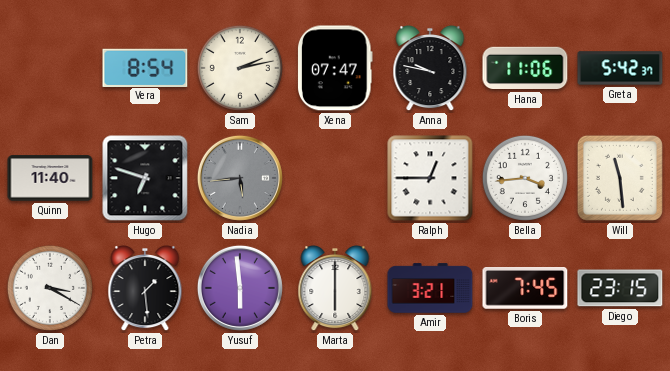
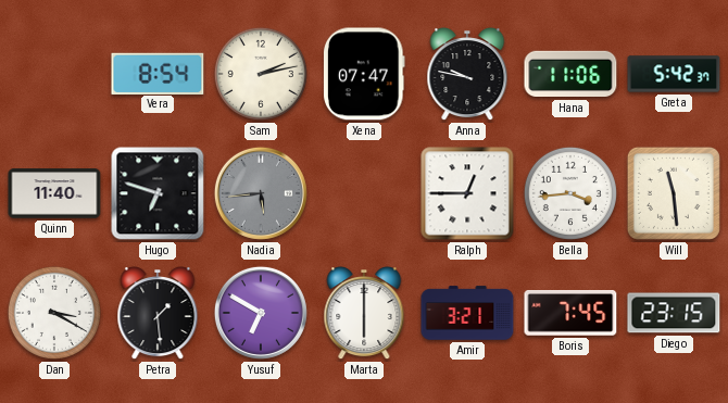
Yusuf: 5:59 -> 6:50 (261, 313)
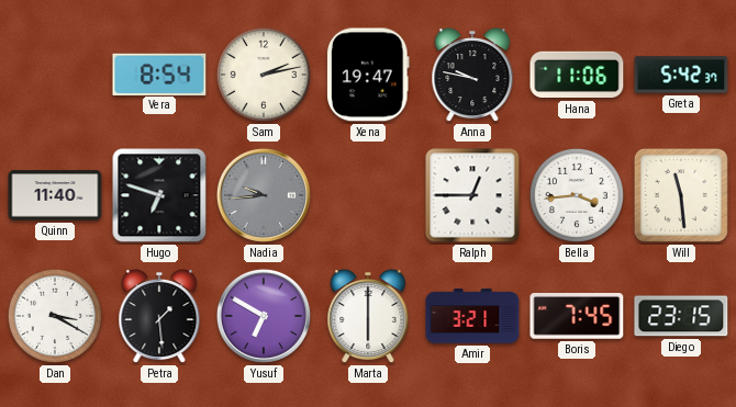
Xena: 07:47 -> 19:47 (369, 75)
Nadia: 5:44 -> 9:44 (264, 195)
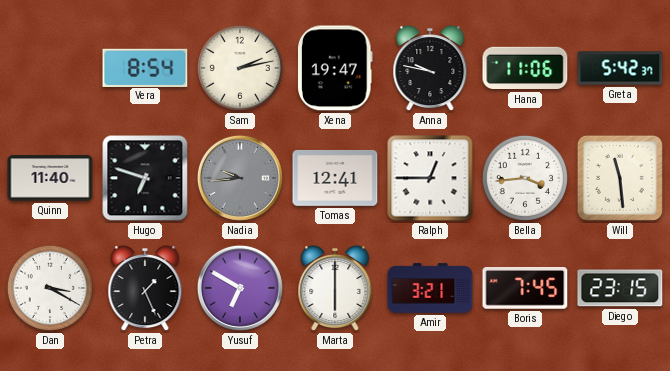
Tomas: none -> 12:41 (335, 178)
Petra: 1:29 -> 1:26 (145, 289)
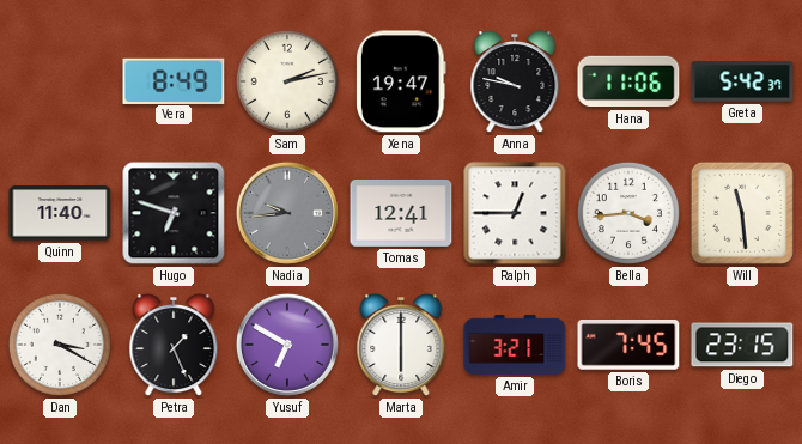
Vera: 8:54 -> 8:49 (174, 80)
